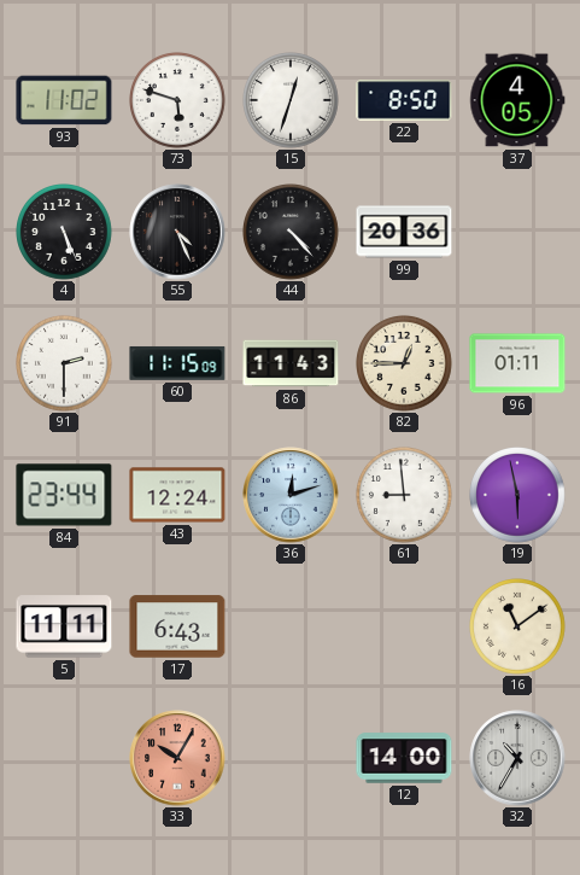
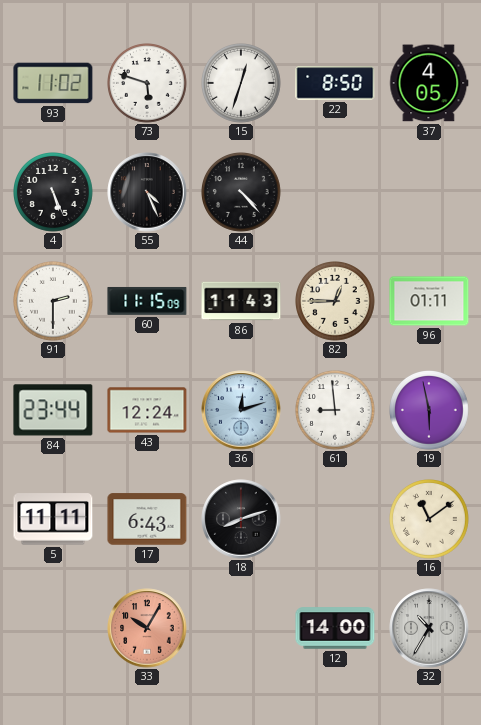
99: 20:36 -> none (404, 232)
18: none -> 8:12 (241, 519)
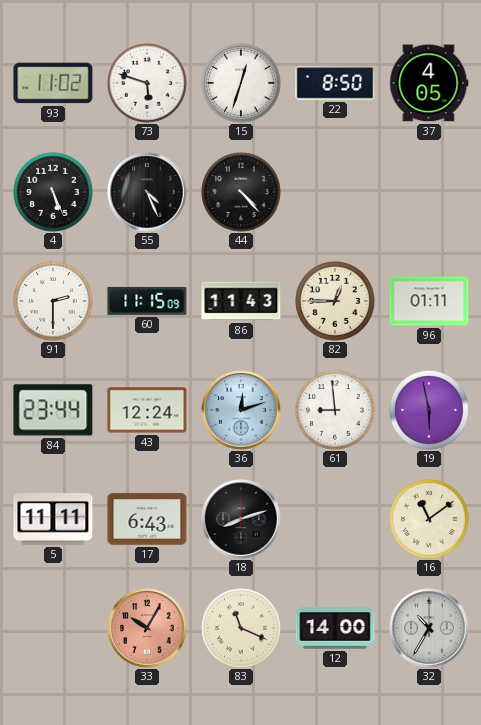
83: none -> 11:19 (242, 629)
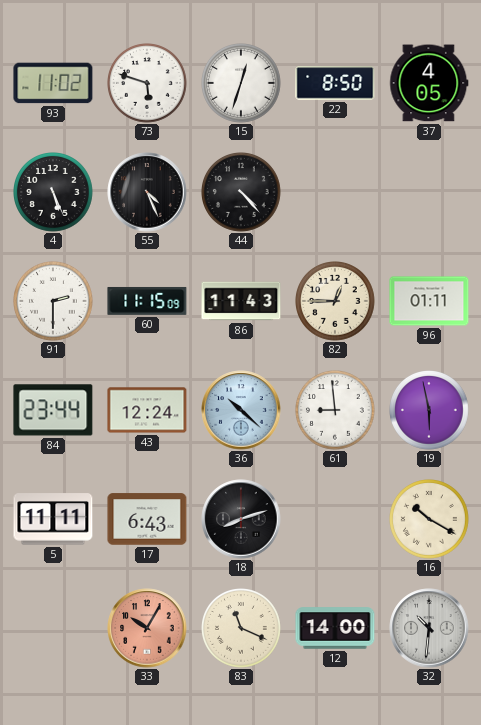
36: 12:12 -> 10:22 (241, 410)
16: 11:09 -> 10:20 (430, 520)
32: 10:35 -> 10:31 (429, 628)
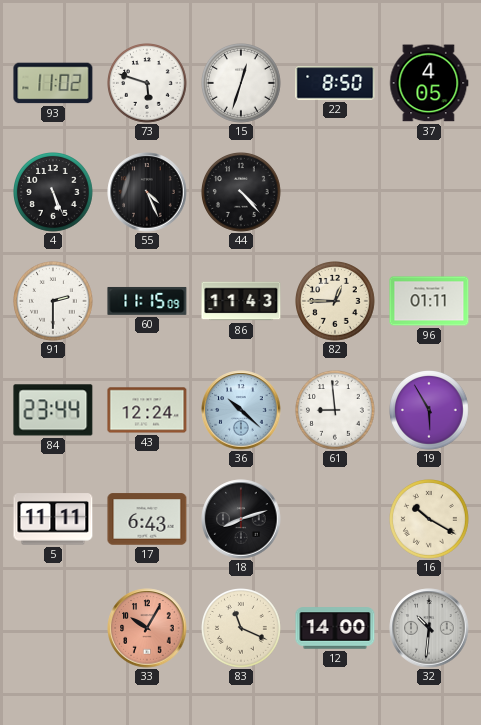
19: 5:58 -> 5:55 (430, 411)
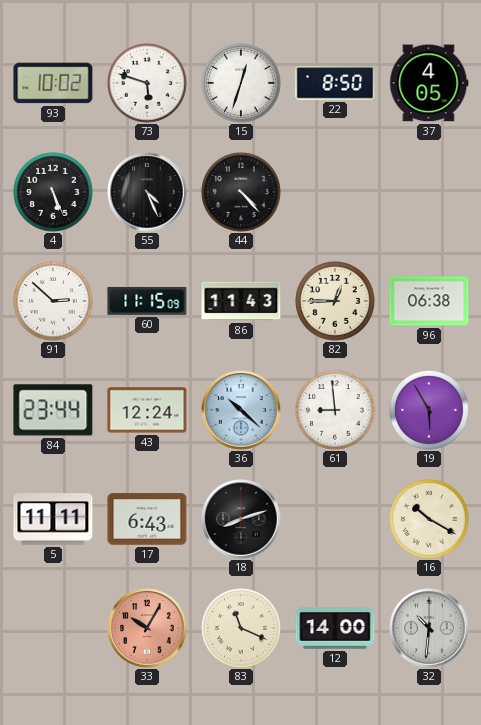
93: 11:02 -> 10:02 (53, 83)
91: 2:30 -> 2:52 (54, 302)
96: 01:11 -> 06:38 (429, 301)
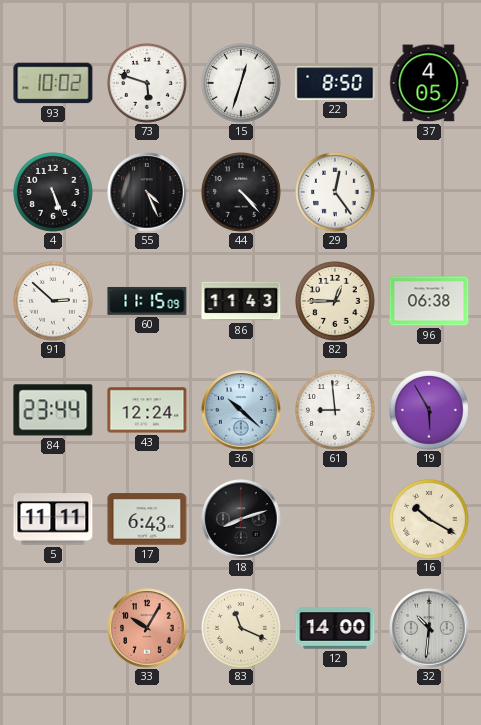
29: none -> 12:24 (336, 193)
